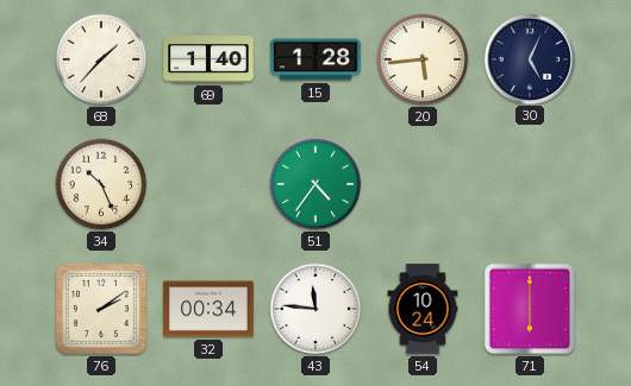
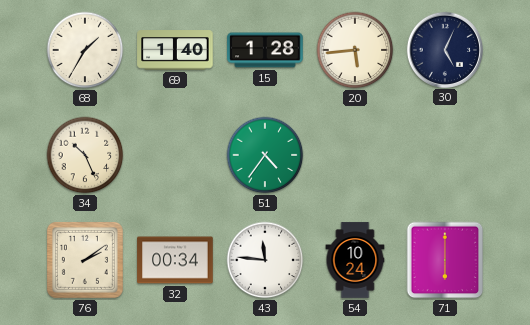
68: 1:37 -> 1:35 (85, 50)
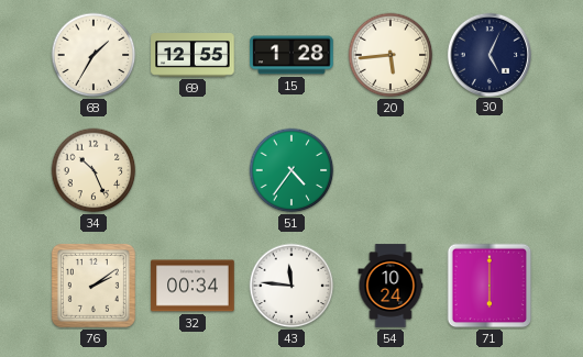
69: 1:40 -> 12:55 (193, 55)
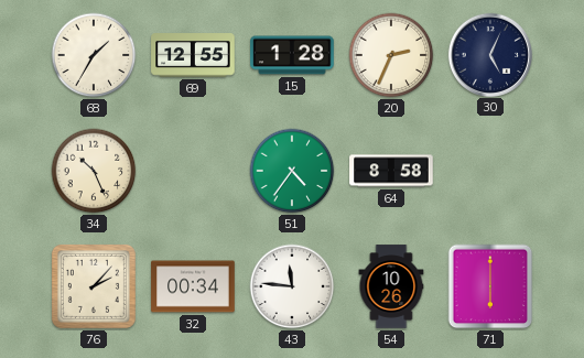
20: 5:44 -> 2:34 (391, 55)
64: none -> 8:58 (391, 171)
76: 2:09 -> 2:07 (94, 286)
54: 10:24 -> 10:26 (391, 286)
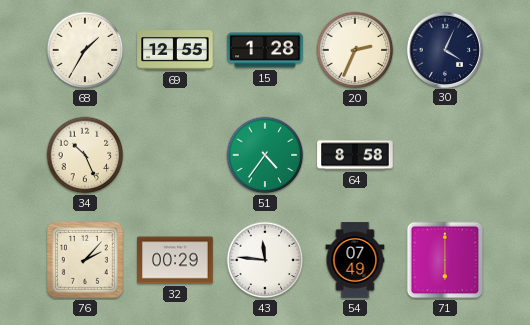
30: 5:04 -> 4:04 (444, 49)
32: 00:34 -> 00:29 (175, 260)
54: 10:26 -> 07:49 (355, 260)
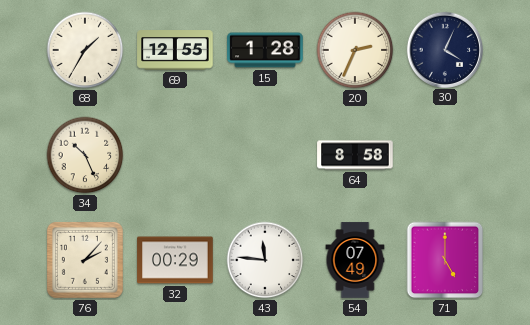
51: 4:36 -> none (265, 155)
71: 6:00 -> 5:00 (445, 260)
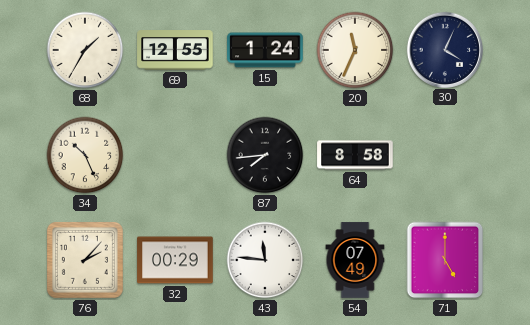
15: 1:28 -> 1:24 (265, 50)
20: 2:34 -> 11:34 (355, 50)
87: none -> 7:44 (265, 155)
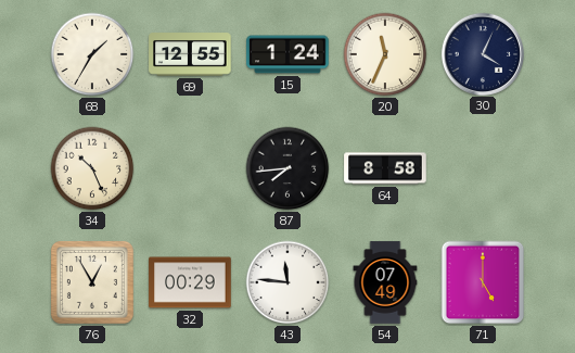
76: 2:07 -> 12:55 (92, 282)
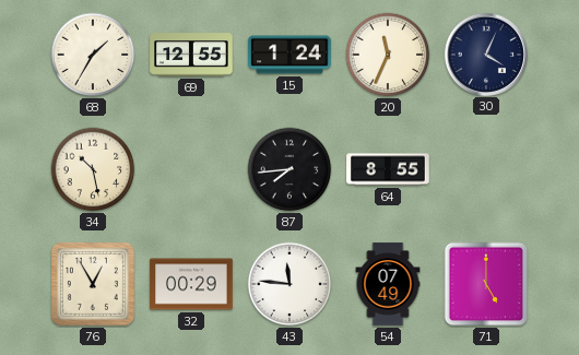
34: 10:26 -> 10:28 (93, 169)
64: 8:58 -> 8:55 (388, 169)
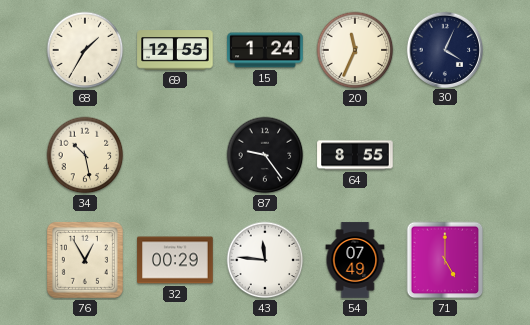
87: 7:44 -> 9:24 (265, 155)
